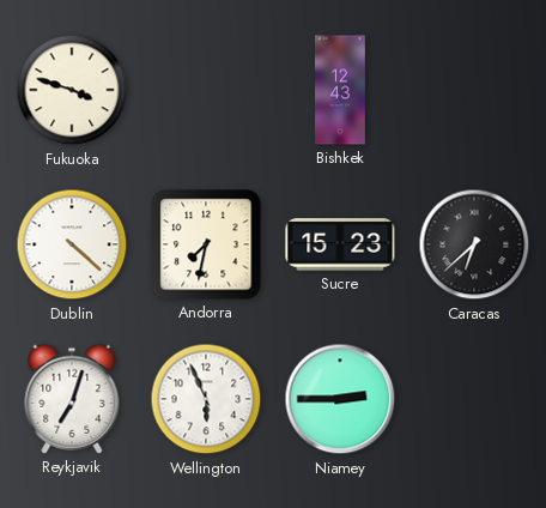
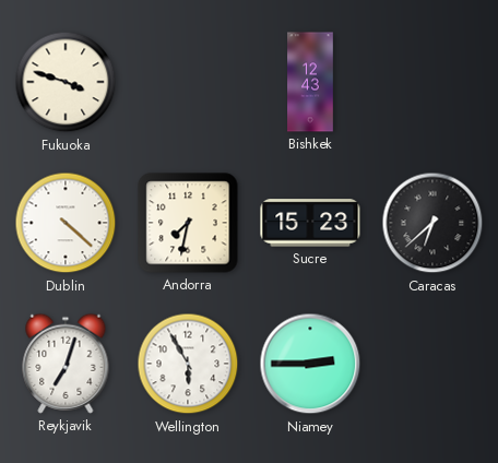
Wellington: 5:56 -> 5:55 (188, 364)
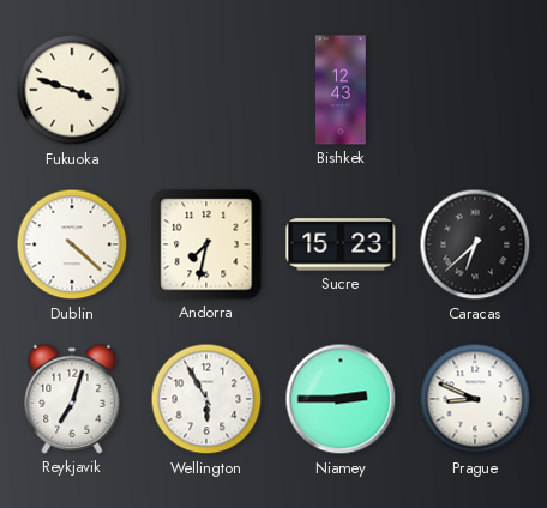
Prague: none -> 8:49 (475, 399)
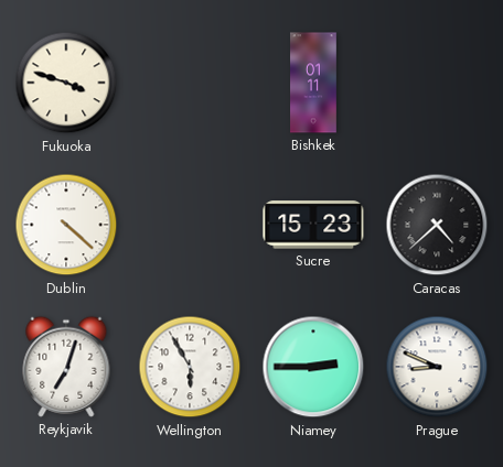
Bishkek: 12:43 -> 01:11 (313, 83)
Andorra: 7:32 -> none (206, 244)
Caracas: 6:38 -> 4:38 (437, 225)
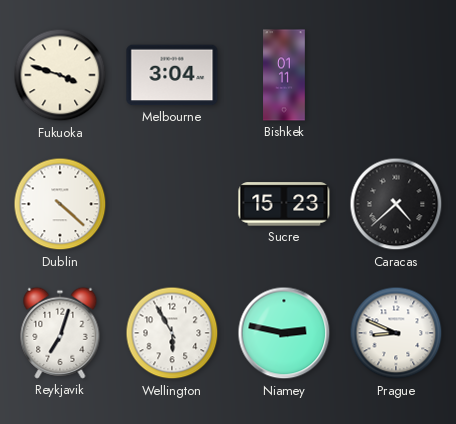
Melbourne: none -> 3:04 (172, 75)
Niamey: 2:45 -> 2:47 (284, 333)
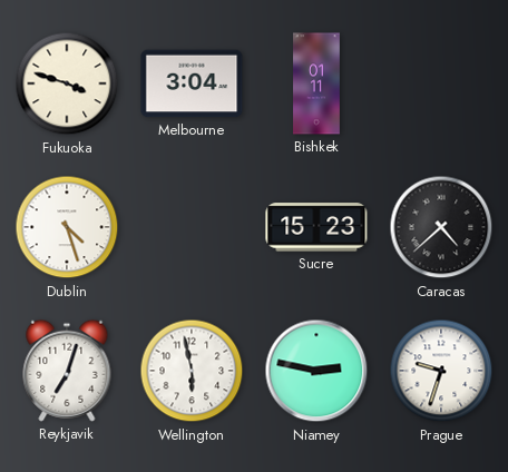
Dublin: 4:22 -> 4:27 (67, 227)
Wellington: 5:55 -> 5:58 (192, 371)
Prague: 8:49 -> 9:33 (441, 371)
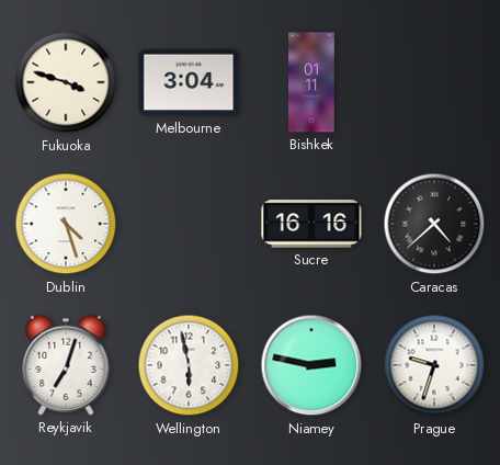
Sucre: 15:23 -> 16:16 (311, 224)
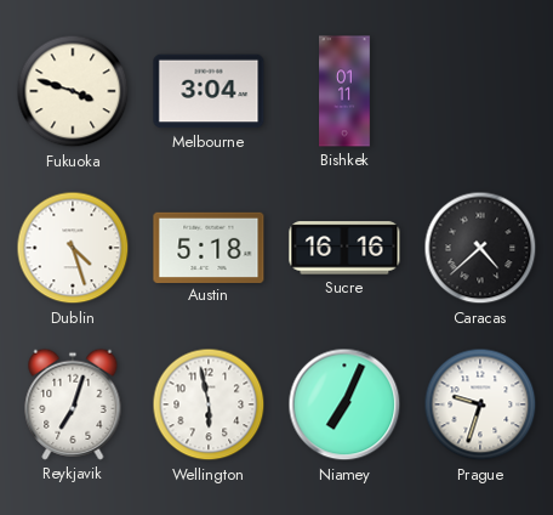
Austin: none -> 5:18 (209, 247)
Niamey: 2:47 -> 7:04 (344, 404)
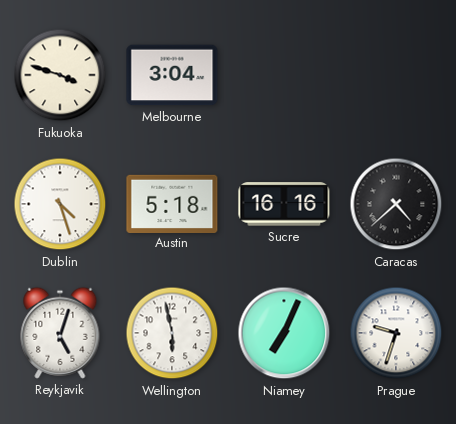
Bishkek: 01:11 -> none (344, 91)
Reykjavik: 7:03 -> 5:03 (60, 333)
